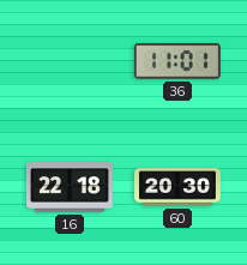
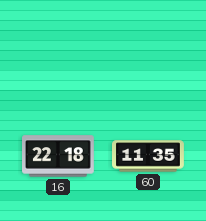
36: 11:01 -> none (177, 61)
60: 20:30 -> 11:35 (149, 156)
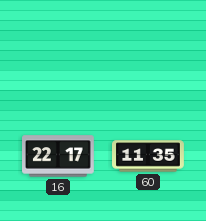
16: 22:18 -> 22:17 (59, 156)
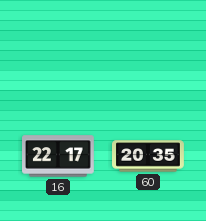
60: 11:35 -> 20:35 (149, 156)
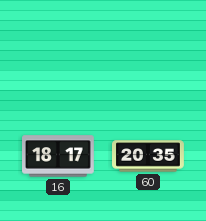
16: 22:17 -> 18:17 (59, 156)
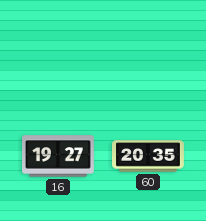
16: 18:17 -> 19:27 (59, 156)
